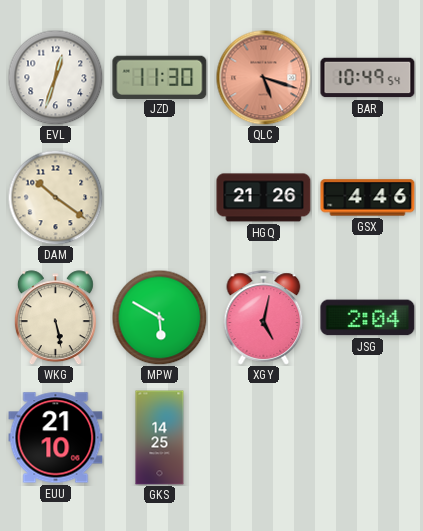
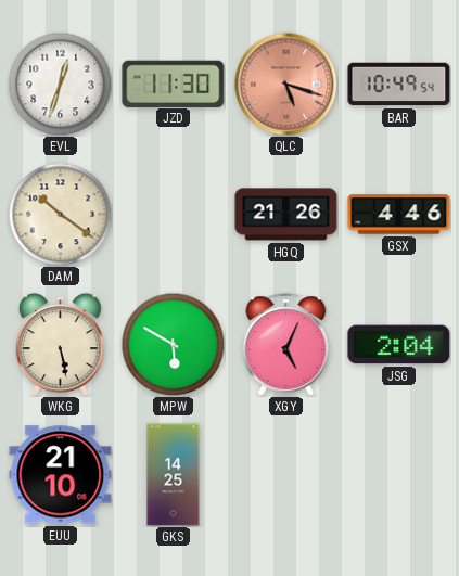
XGY: 5:02 -> 5:04 (286, 345)
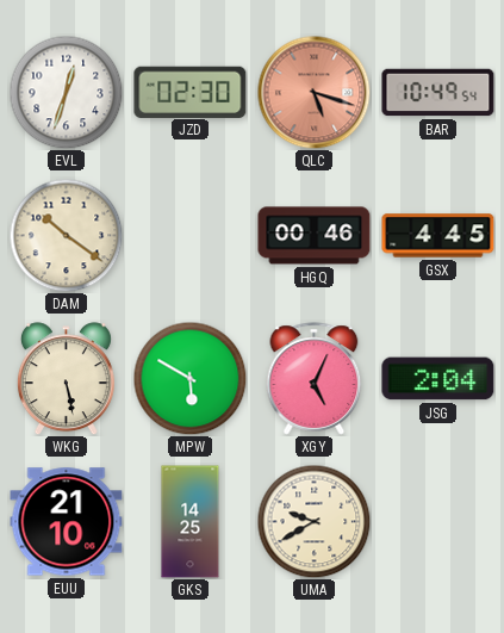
JZD: 11:30 -> 02:30 (191, 92)
HGQ: 21:26 -> 00:46 (315, 236)
GSX: 4:46 -> 4:45 (438, 236)
UMA: none -> 9:40 (313, 521)
